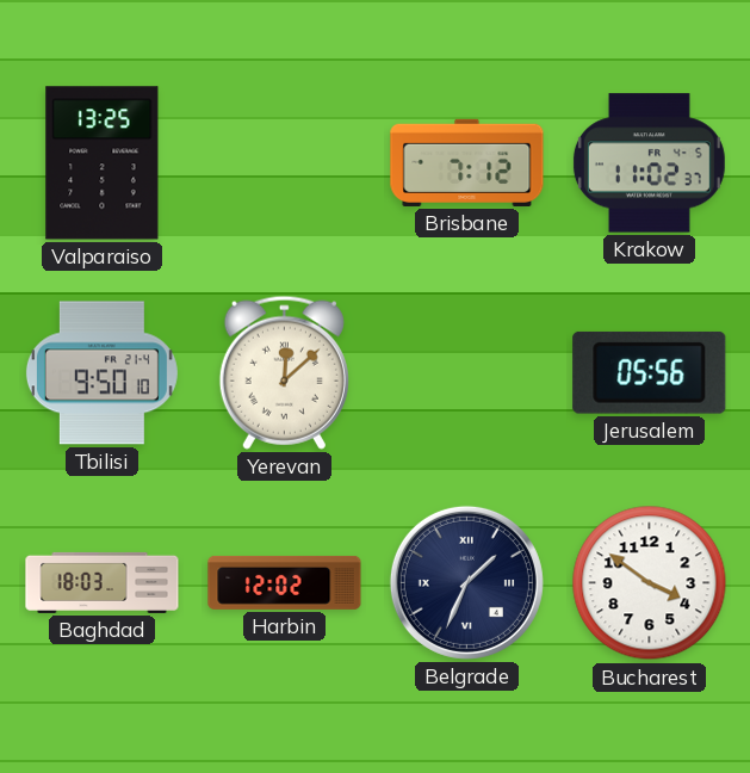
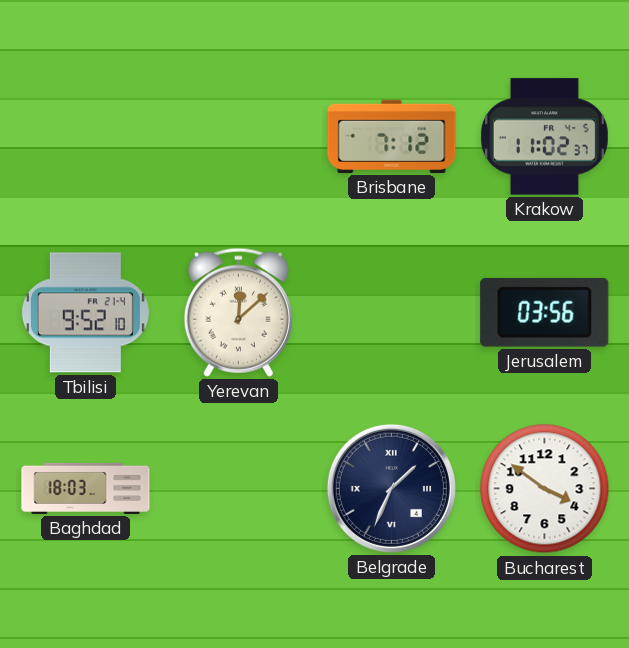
Valparaiso: 13:25 -> none (103, 163)
Tbilisi: 9:50 -> 9:52 (85, 313)
Jerusalem: 05:56 -> 03:56 (545, 312)
Harbin: 12:02 -> none (285, 582)
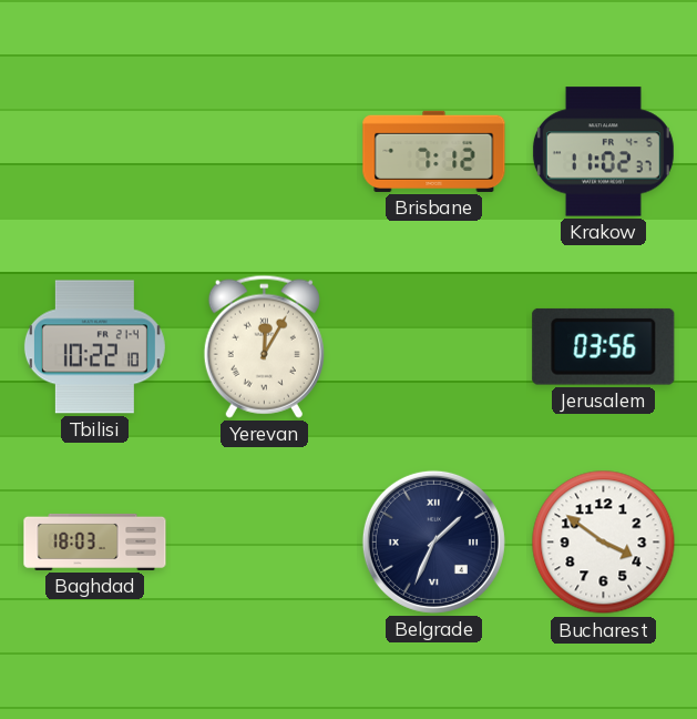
Tbilisi: 9:52 -> 10:22 (94, 347)
Yerevan: 12:08 -> 12:05 (264, 346)
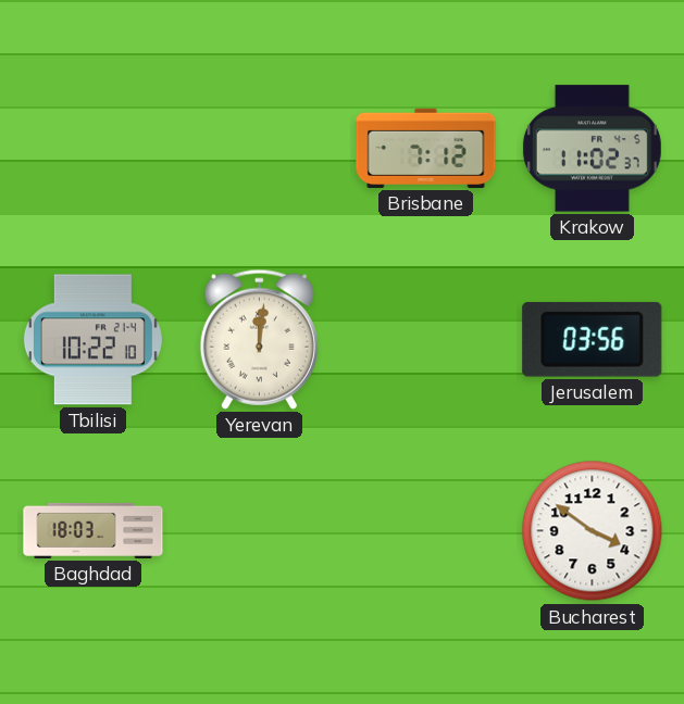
Yerevan: 12:05 -> 12:01 (259, 339)
Belgrade: 1:34 -> none (433, 541)
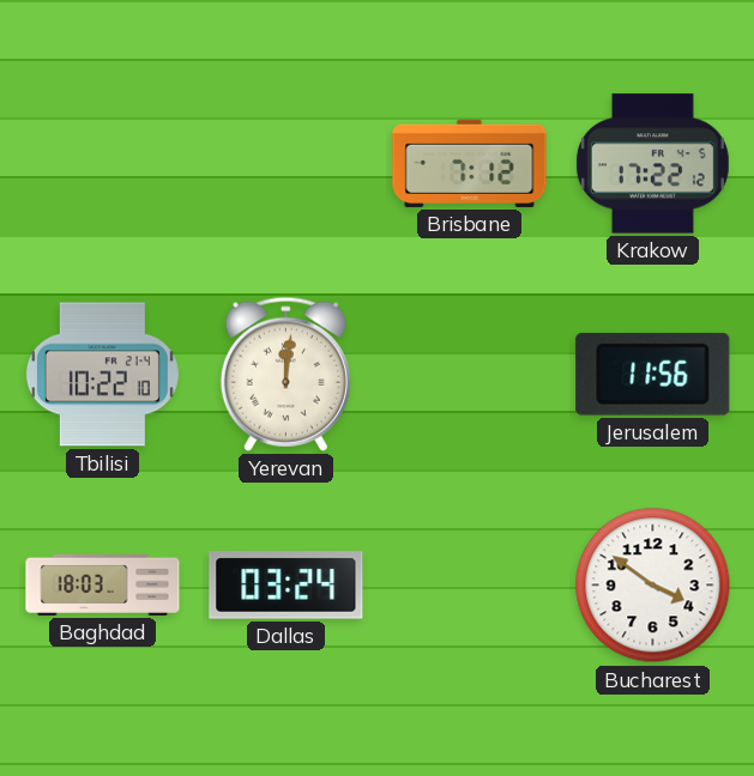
Krakow: 11:02 -> 17:22 (652, 164)
Jerusalem: 03:56 -> 11:56 (653, 374)
Dallas: none -> 03:24 (286, 586)
